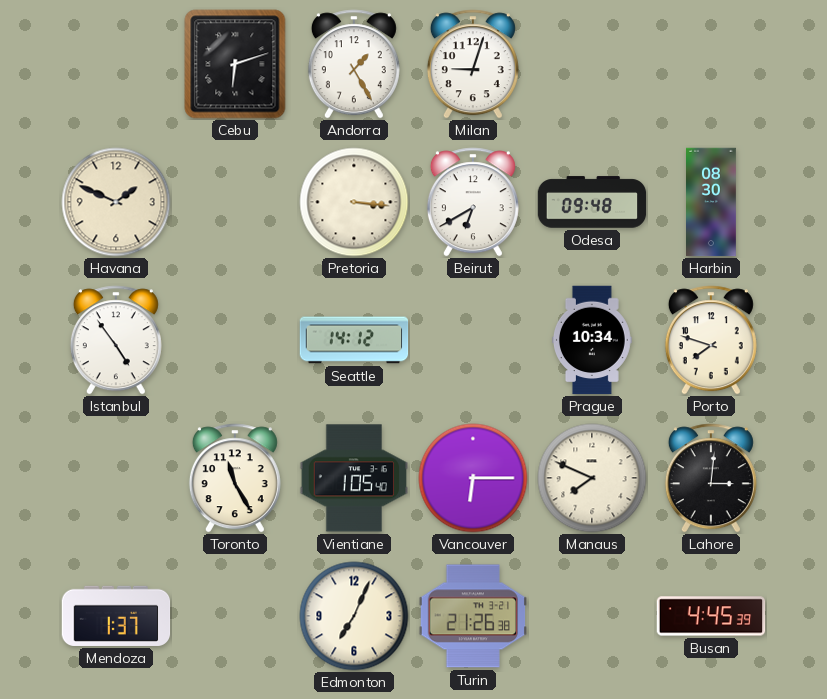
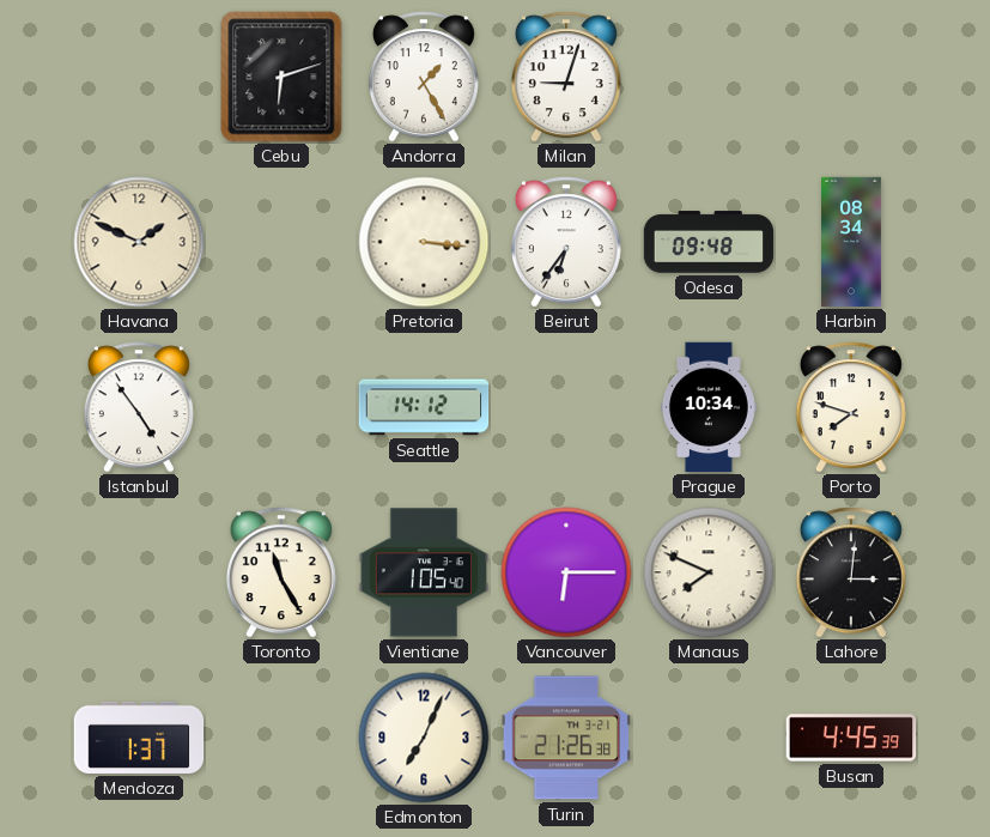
Beirut: 6:40 -> 6:36 (566, 242)
Harbin: 08:30 -> 08:34 (852, 242)
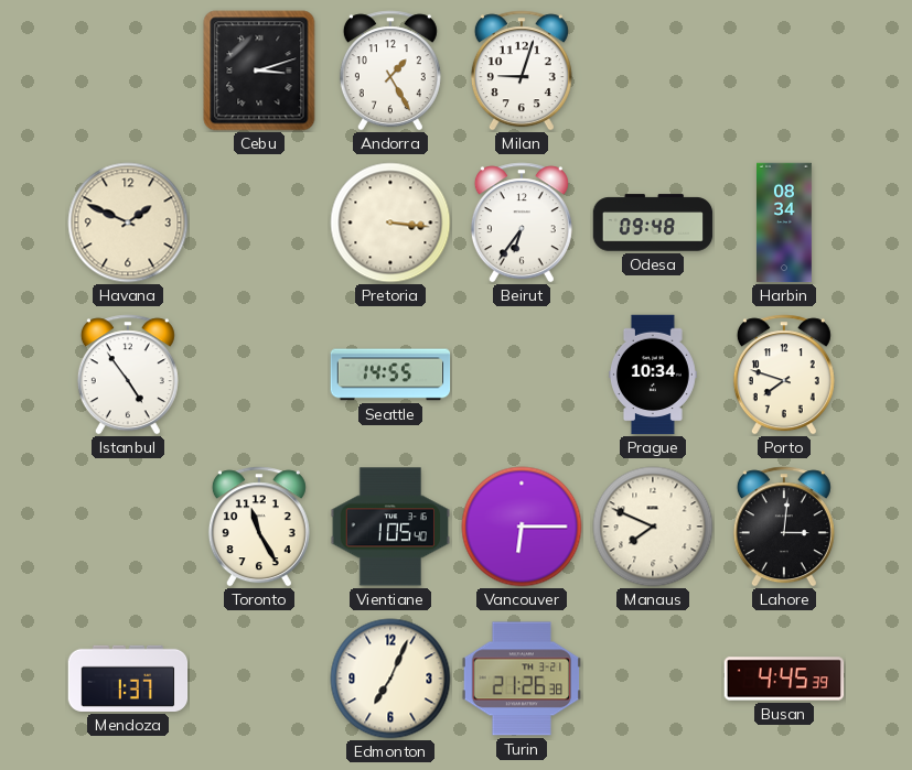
Cebu: 6:12 -> 3:12 (259, 71)
Seattle: 14:12 -> 14:55 (390, 375)
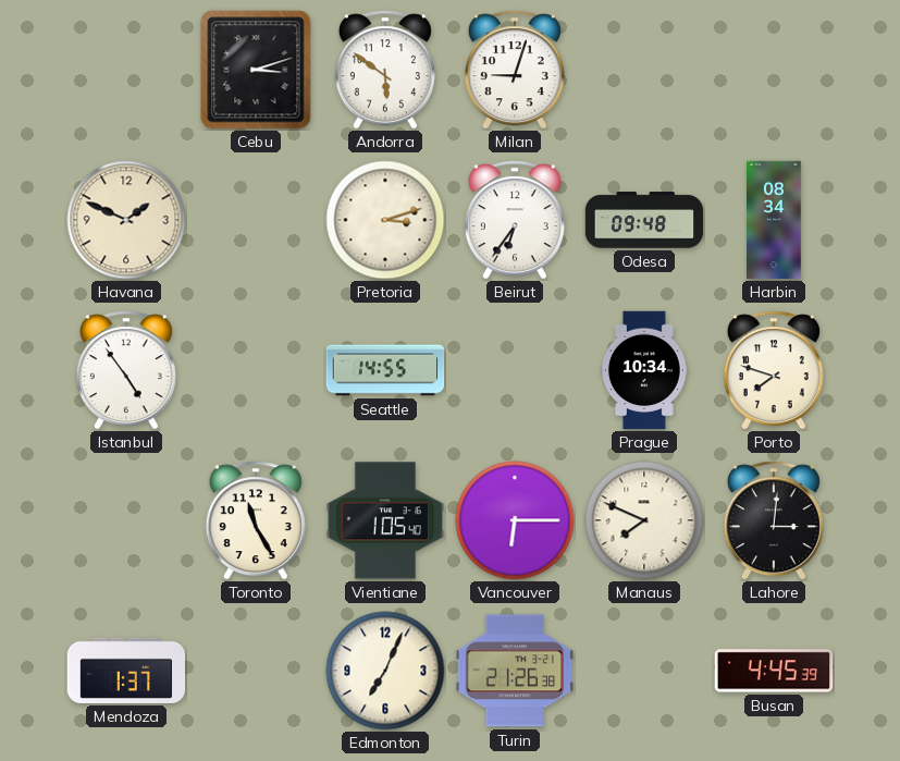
Andorra: 1:25 -> 5:51 (385, 70)
Pretoria: 3:16 -> 3:12 (385, 220)
